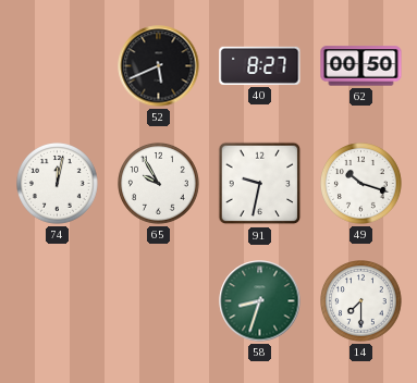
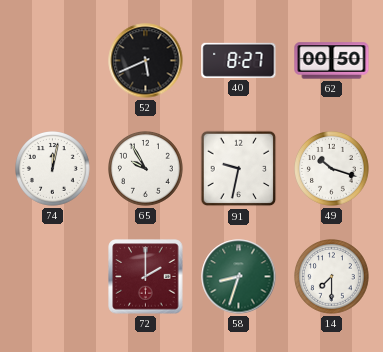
72: none -> 2:00 (146, 277)
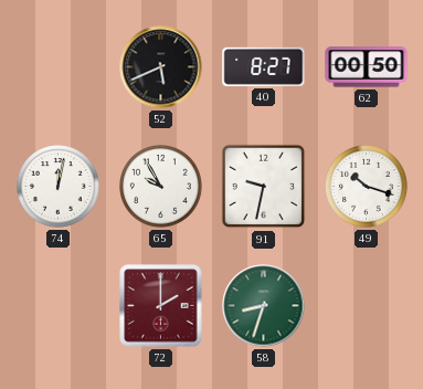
14: 7:30 -> none (332, 277)
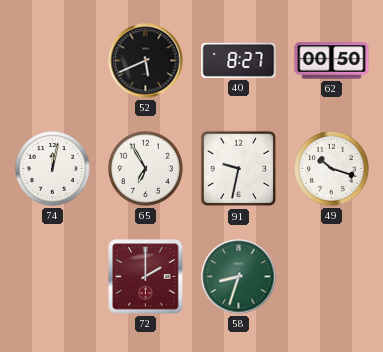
65: 9:55 -> 6:55 (146, 169)
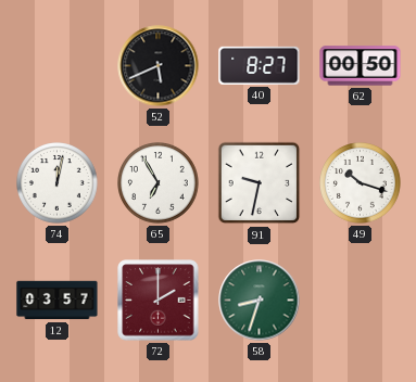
12: none -> 03:57 (58, 301)
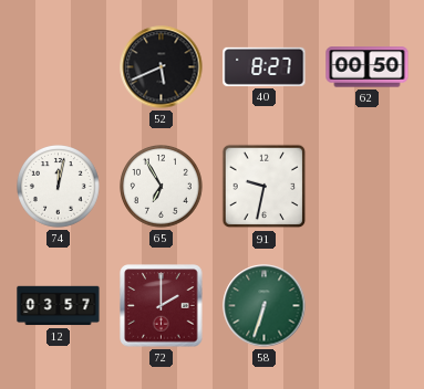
49: 10:18 -> none (361, 183)
58: 8:33 -> 6:33 (265, 306)
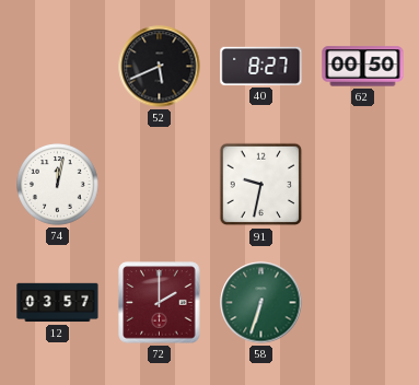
65: 6:55 -> none (162, 187)
